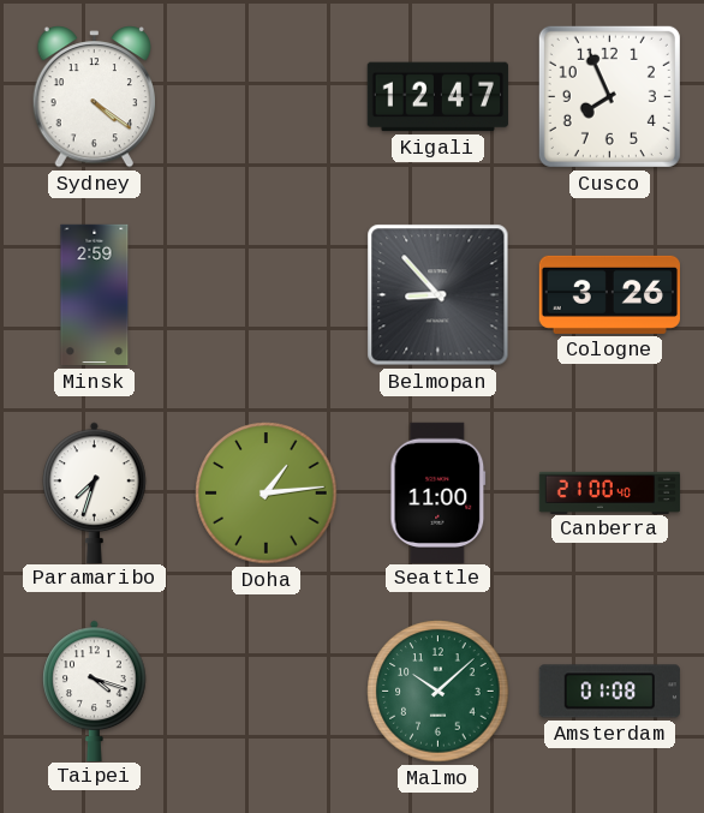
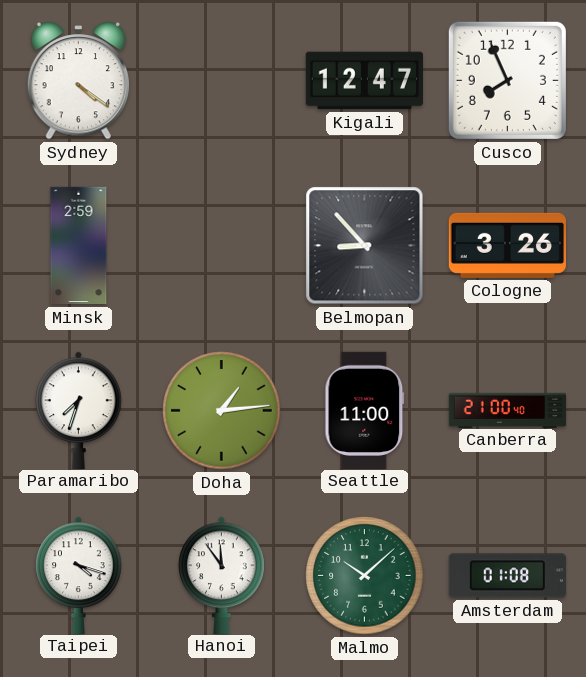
Hanoi: none -> 11:54 (222, 575)
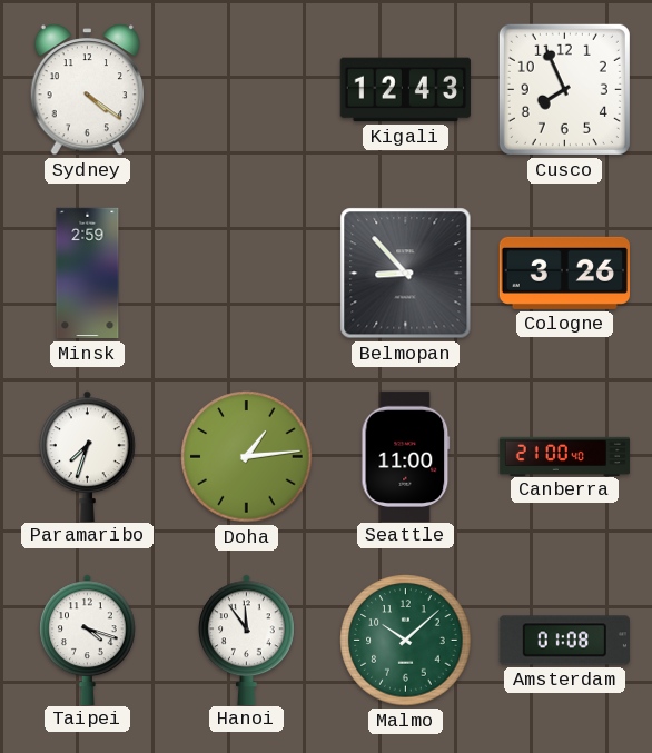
Kigali: 12:47 -> 12:43 (405, 90)
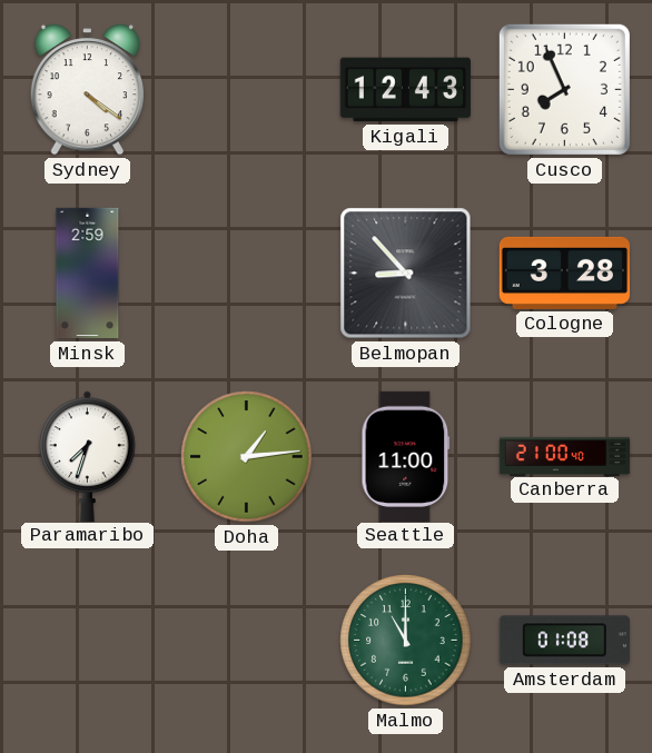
Cologne: 3:26 -> 3:28 (564, 273)
Taipei: 4:18 -> none (88, 640)
Hanoi: 11:54 -> none (247, 640)
Malmo: 10:08 -> 11:00 (406, 641)
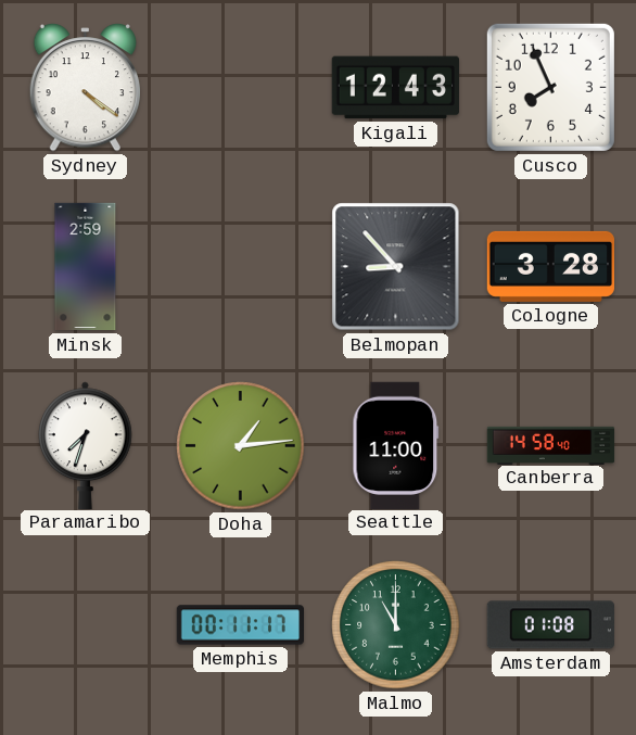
Canberra: 21:00 -> 14:58 (551, 445)
Memphis: none -> 00:11 (240, 625)
